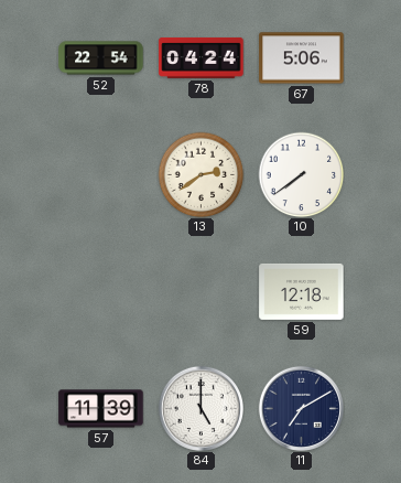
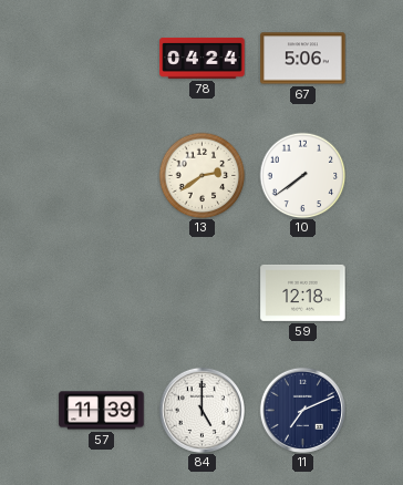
52: 22:54 -> none (101, 58)
11: 7:10 -> 7:11 (302, 410)
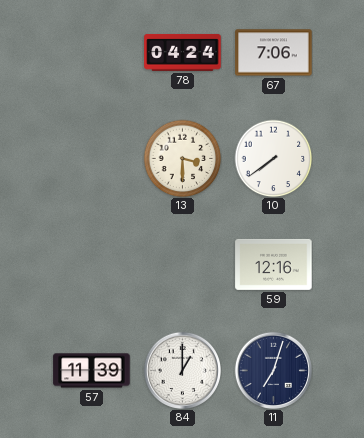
67: 5:06 -> 7:06 (274, 53)
13: 2:39 -> 3:30 (182, 158)
59: 12:18 -> 12:16 (274, 264)
84: 5:00 -> 1:00 (182, 370)
11: 7:11 -> 7:03 (273, 370)
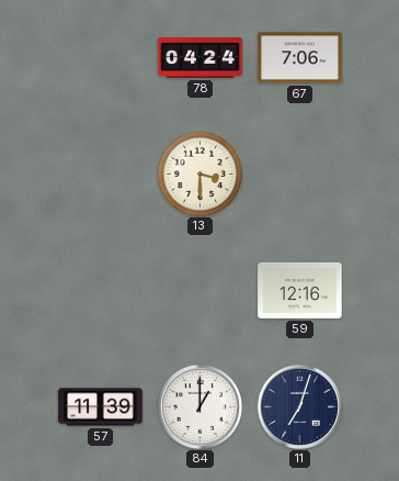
10: 7:39 -> none (273, 158)
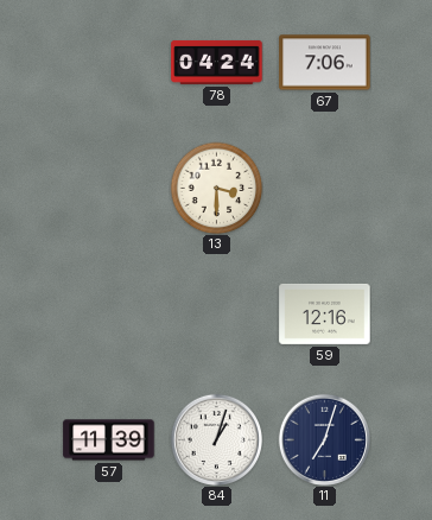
84: 1:00 -> 1:03 (216, 439)
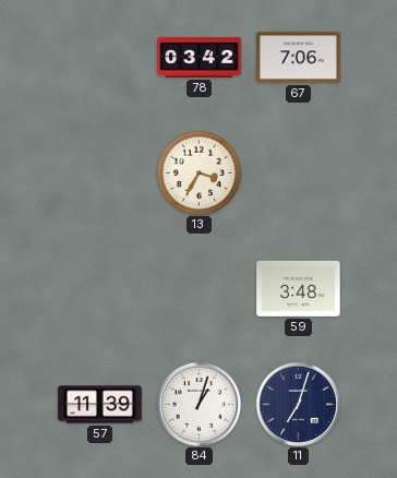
78: 04:24 -> 03:42 (200, 57)
13: 3:30 -> 3:35 (198, 172)
59: 12:16 -> 3:48 (299, 288)
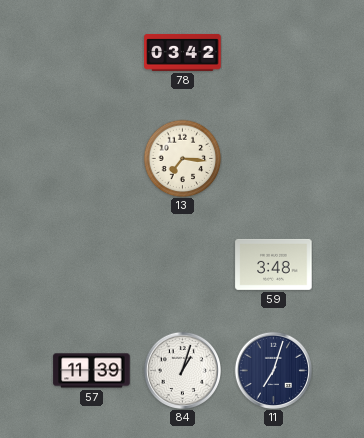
67: 7:06 -> none (299, 58)
13: 3:35 -> 7:16 (182, 158)
